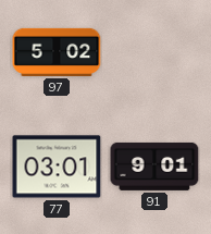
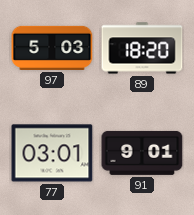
97: 5:02 -> 5:03 (52, 48)
89: none -> 18:20 (142, 48)
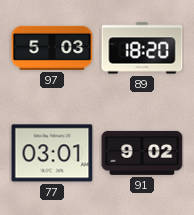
91: 9:01 -> 9:02 (142, 153)
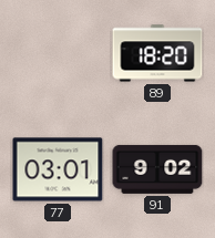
97: 5:03 -> none (52, 48)
